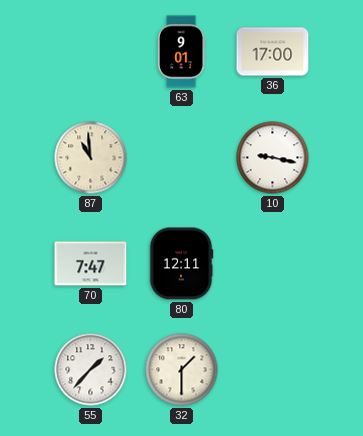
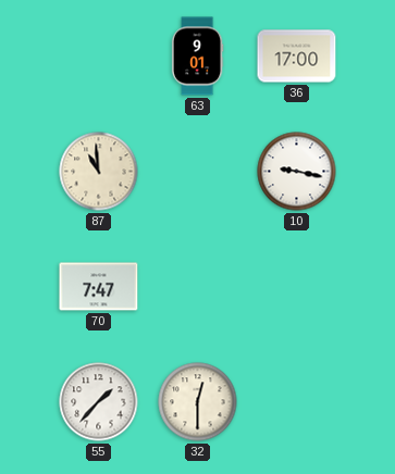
80: 12:11 -> none (181, 264)
32: 1:30 -> 12:30 (198, 402)
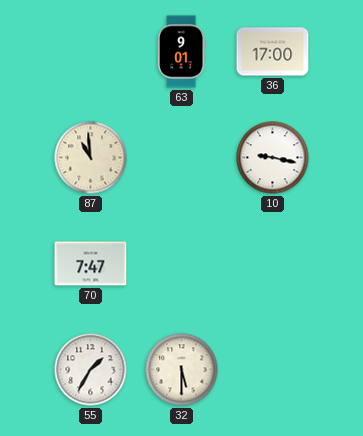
55: 1:37 -> 1:35 (91, 370)
32: 12:30 -> 5:30 (182, 370)
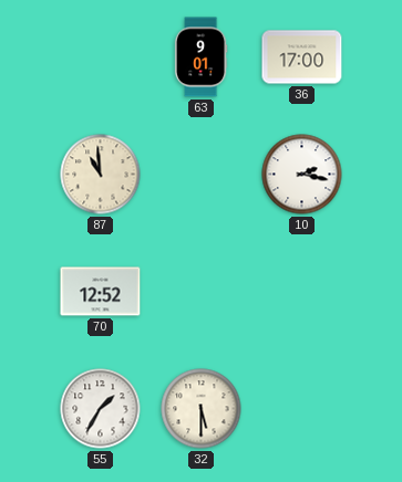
10: 9:17 -> 2:17 (302, 175)
70: 7:47 -> 12:52 (101, 292)
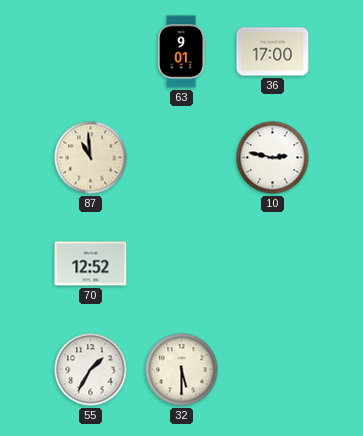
10: 2:17 -> 2:47 (273, 158)
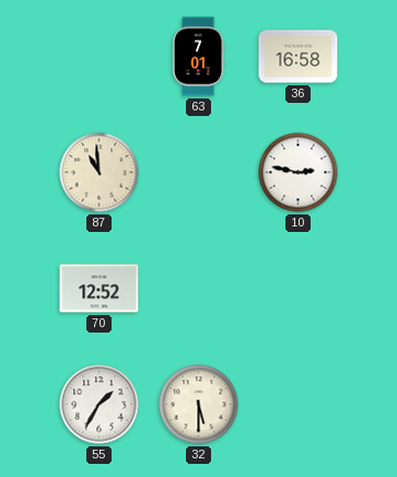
63: 9:01 -> 7:01 (198, 57)
36: 17:00 -> 16:58 (299, 57)
